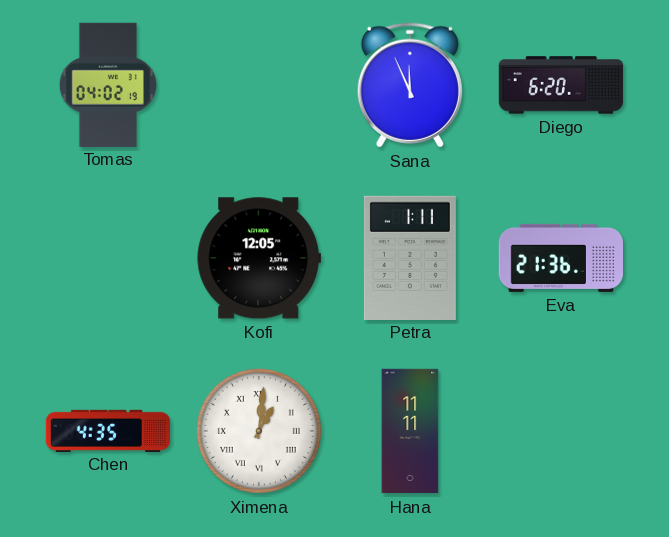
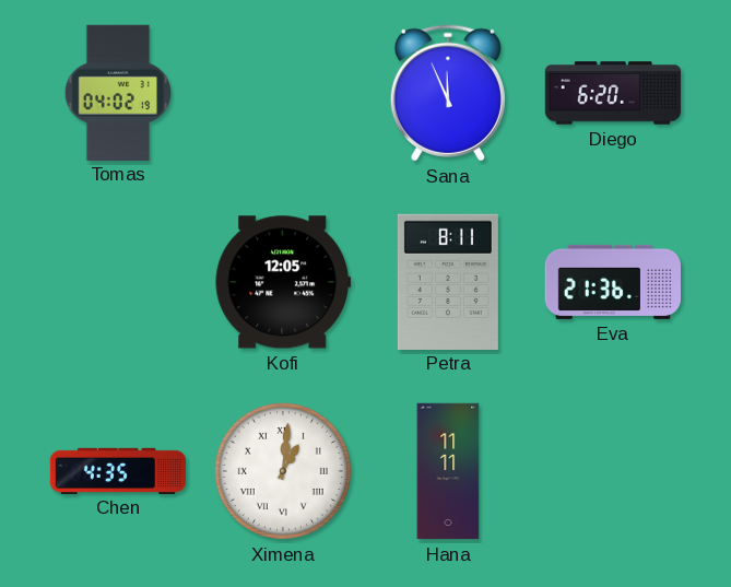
Petra: 1:11 -> 8:11 (448, 281)
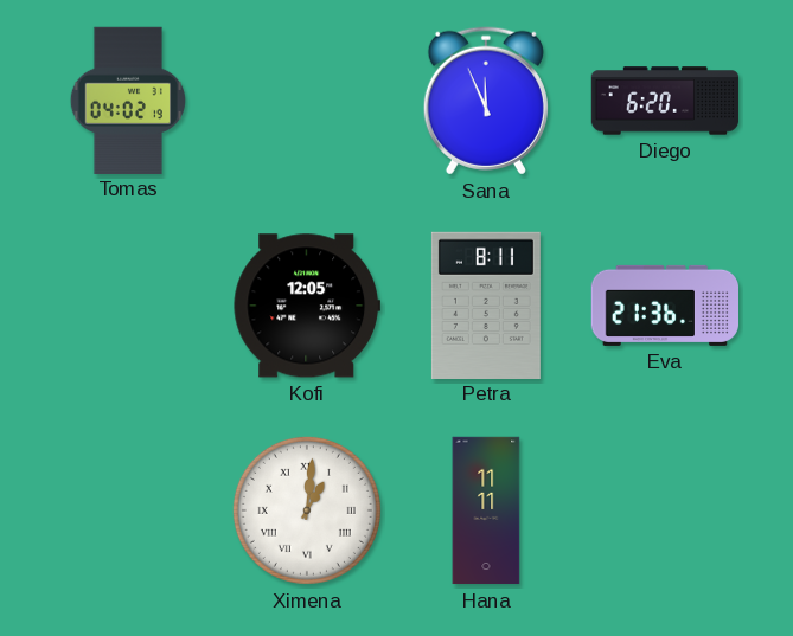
Chen: 4:35 -> none (118, 470)
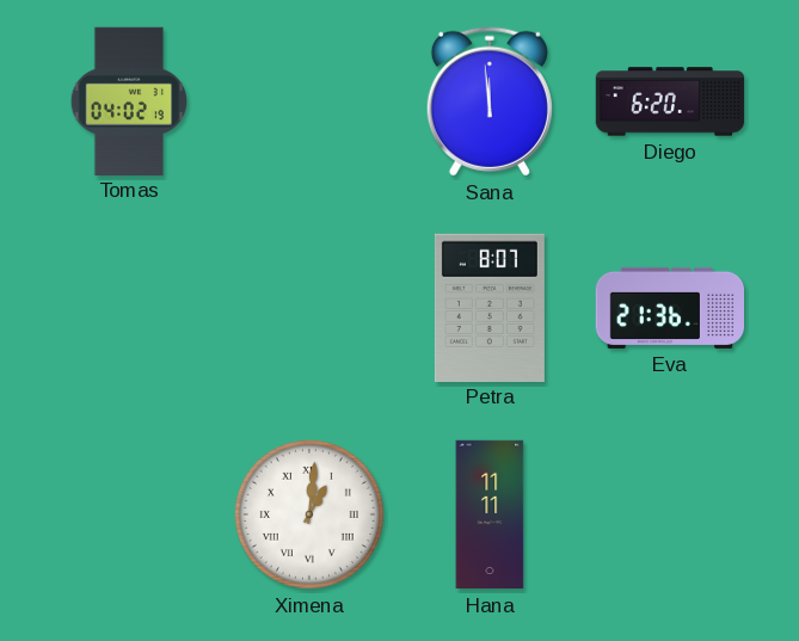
Sana: 11:56 -> 11:59 (490, 101)
Kofi: 12:05 -> none (307, 306)
Petra: 8:11 -> 8:07 (490, 307)
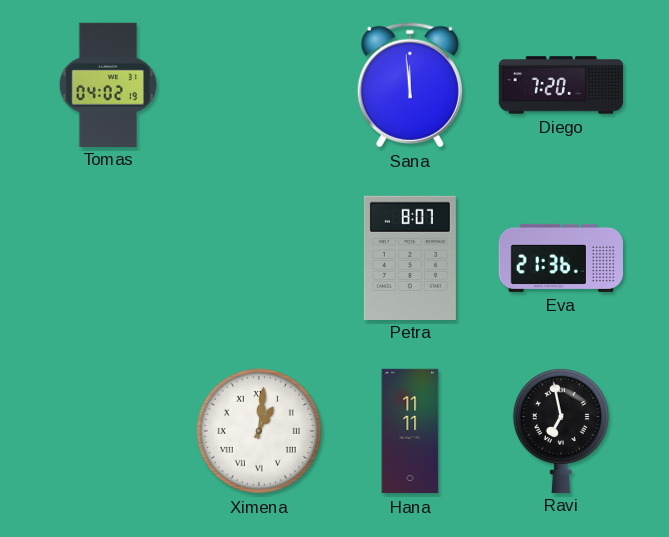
Diego: 6:20 -> 7:20 (561, 85)
Ravi: none -> 6:58 (561, 431)
